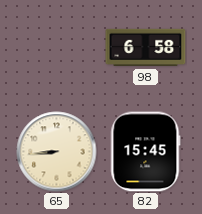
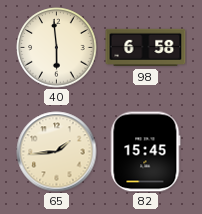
40: none -> 5:59 (57, 48)
65: 8:44 -> 1:44 (57, 152)
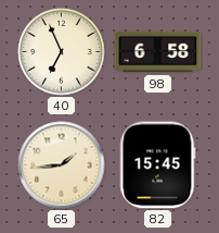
40: 5:59 -> 6:56 (62, 52)
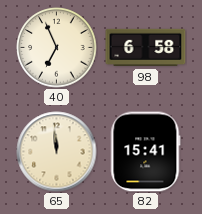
65: 1:44 -> 11:59 (57, 152)
82: 15:45 -> 15:41 (145, 152)
